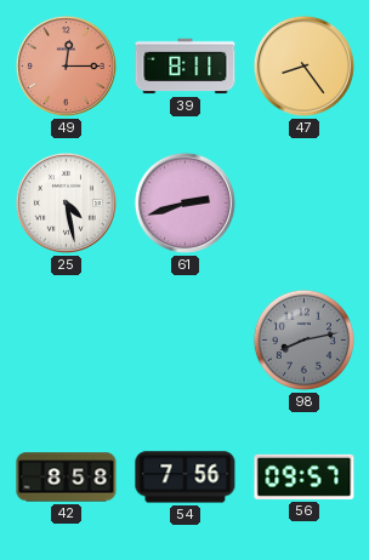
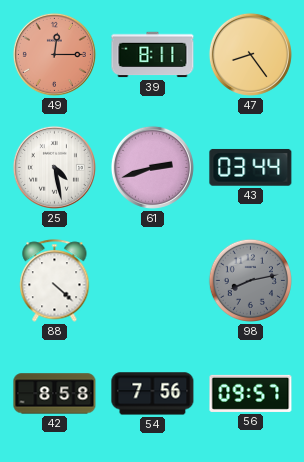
43: none -> 03:44 (251, 168)
88: none -> 4:22 (55, 281)
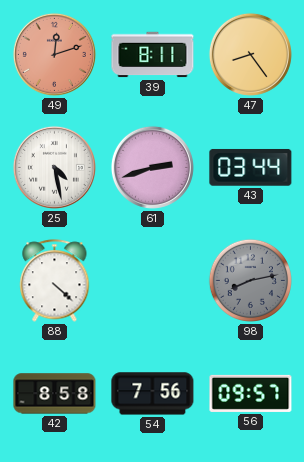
49: 12:15 -> 12:12 (54, 54)
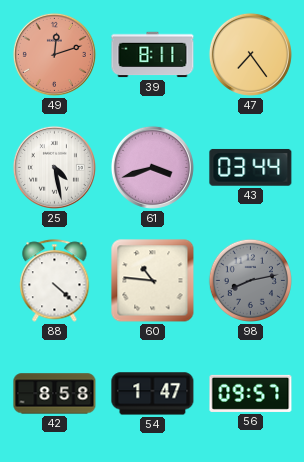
47: 8:24 -> 7:24 (250, 54)
61: 2:42 -> 3:42 (152, 167)
60: none -> 10:46 (153, 281)
54: 7:56 -> 1:47 (153, 394)
